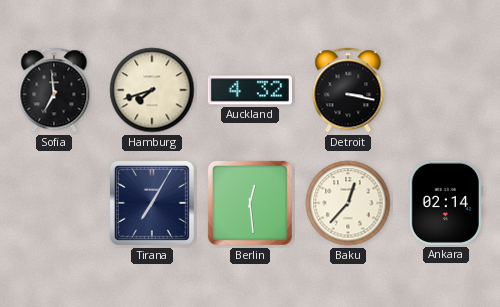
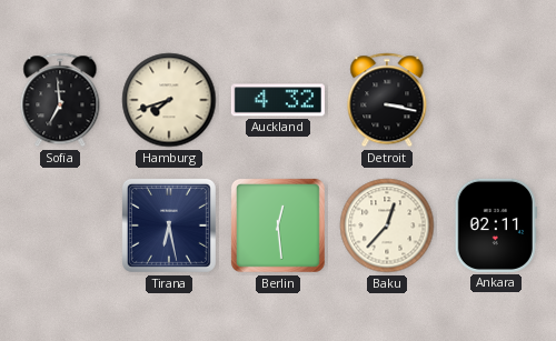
Tirana: 7:05 -> 6:28 (169, 225)
Ankara: 02:14 -> 02:11 (496, 225)
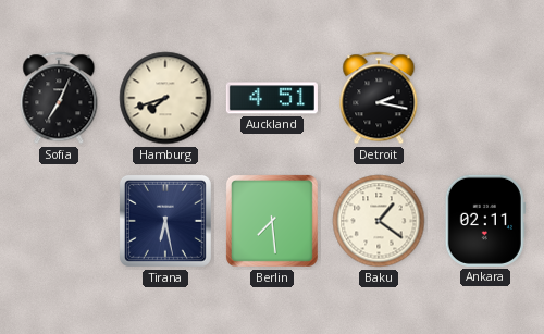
Sofia: 6:59 -> 7:04 (59, 98)
Auckland: 4:32 -> 4:51 (272, 98)
Detroit: 3:17 -> 2:17 (379, 98)
Berlin: 12:29 -> 7:29 (272, 221)
Baku: 12:37 -> 1:21 (379, 221)
